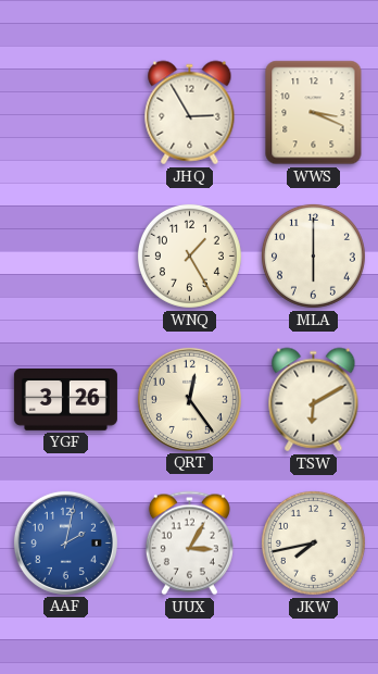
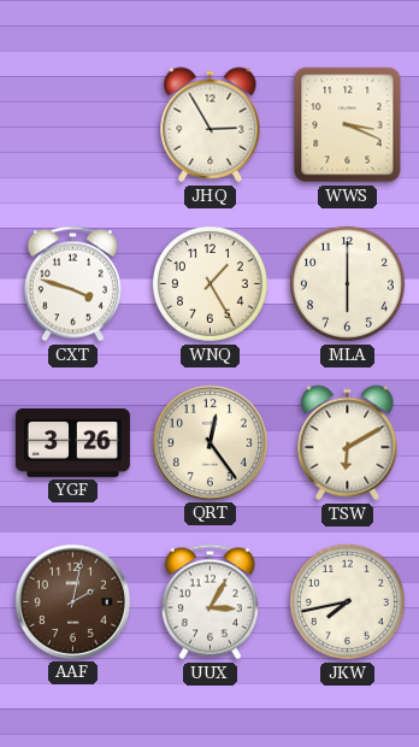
CXT: none -> 3:48 (72, 284)
AAF dial: blue -> brown (72, 601)
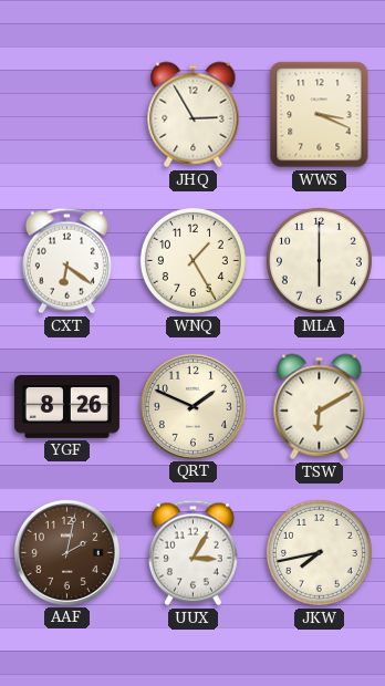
CXT: 3:48 -> 6:21 (66, 261)
YGF: 3:26 -> 8:26 (66, 407)
QRT: 12:24 -> 1:49 (192, 406)
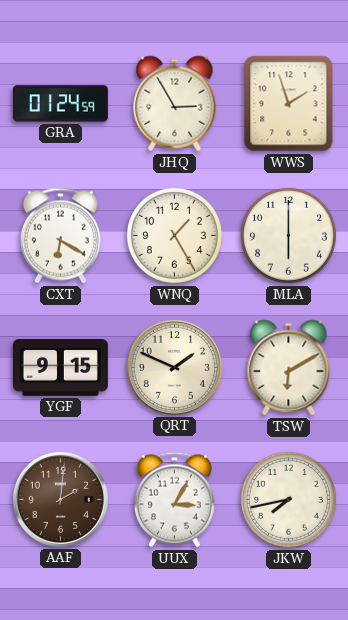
GRA: none -> 01:24 (60, 104)
WWS: 3:19 -> 1:57 (289, 104)
CXT: 6:21 -> 6:20 (60, 236)
YGF: 8:26 -> 9:15 (60, 368)
AAF: 2:02 -> 2:01 (60, 499)
